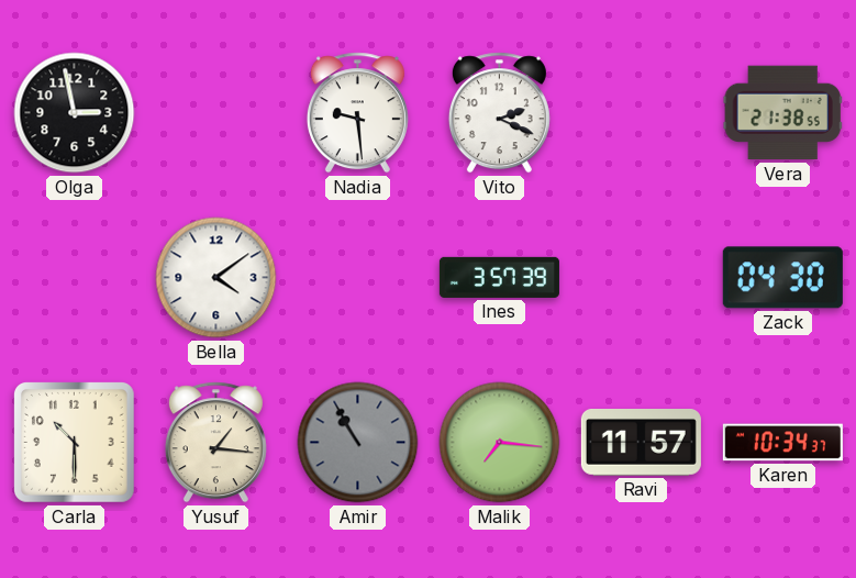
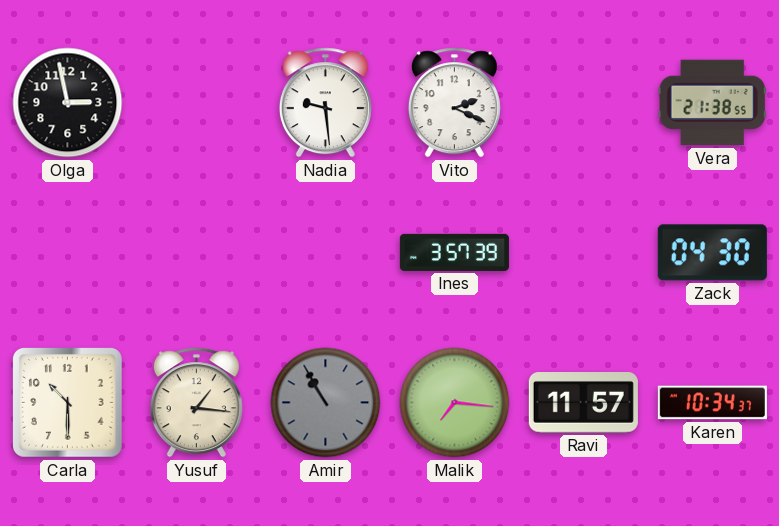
Bella: 4:09 -> none (216, 278)
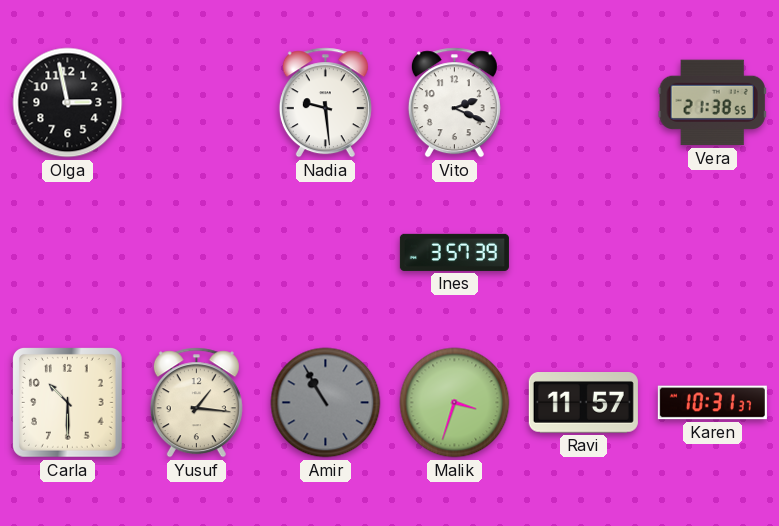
Zack: 04:30 -> none (712, 253)
Malik: 7:16 -> 3:33 (455, 403)
Karen: 10:34 -> 10:31 (712, 403)
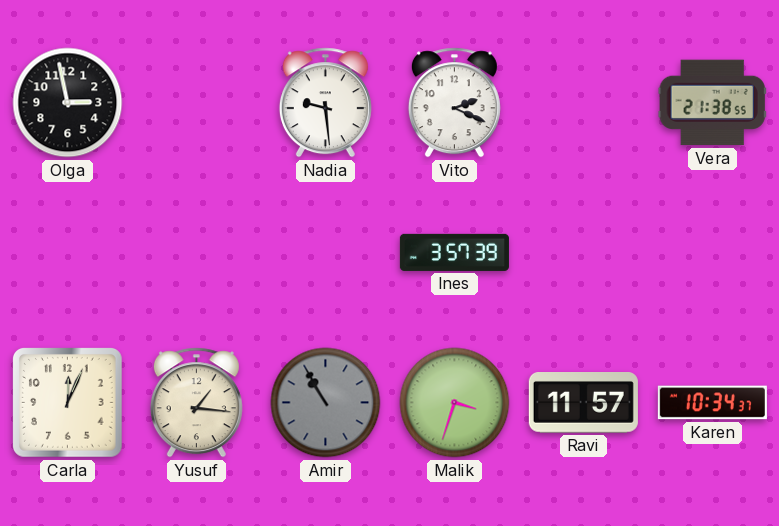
Carla: 10:30 -> 12:04 (68, 403)
Karen: 10:31 -> 10:34 (712, 403)
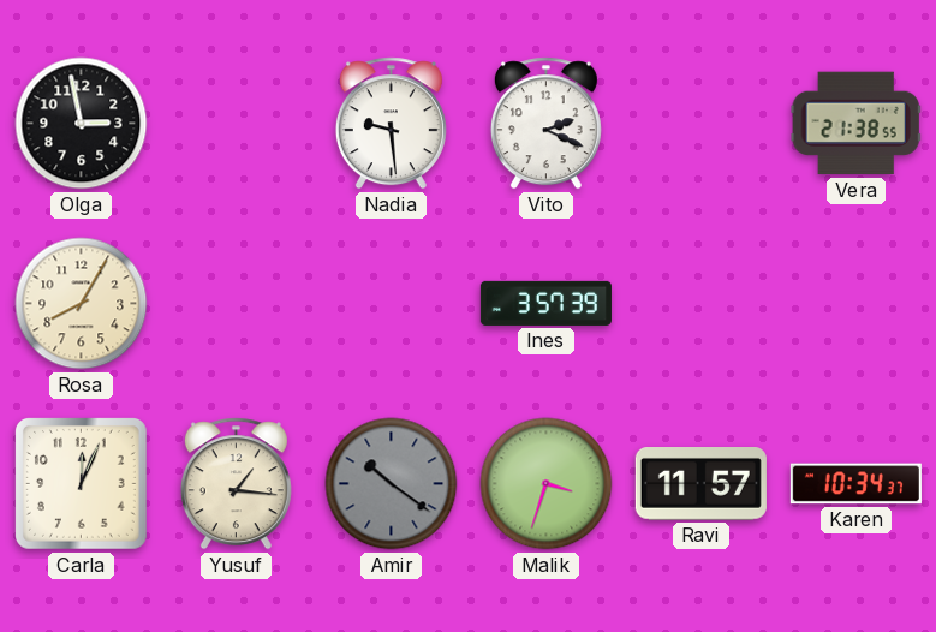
Rosa: none -> 8:05 (82, 304)
Amir: 10:55 -> 10:21 (392, 484)
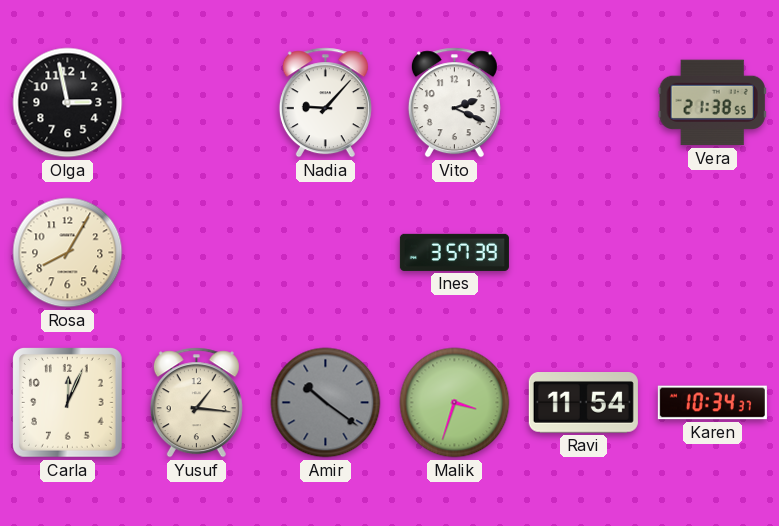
Nadia: 9:29 -> 9:07 (325, 103)
Ravi: 11:57 -> 11:54 (583, 403)
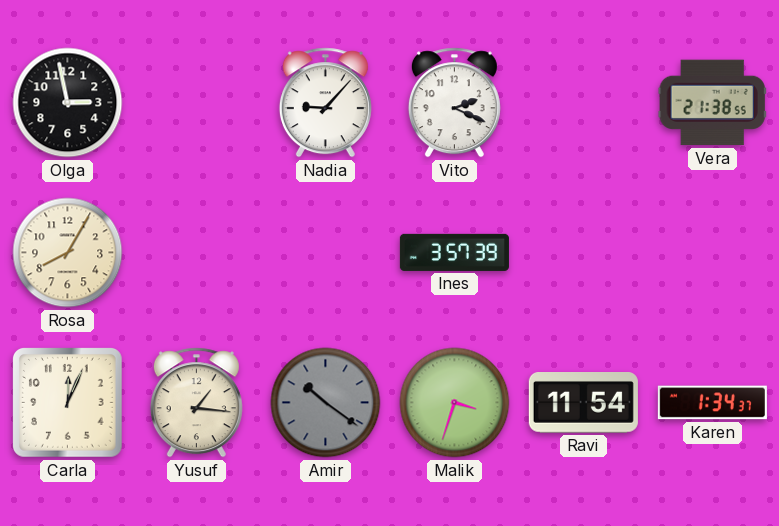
Karen: 10:34 -> 1:34 (712, 403)
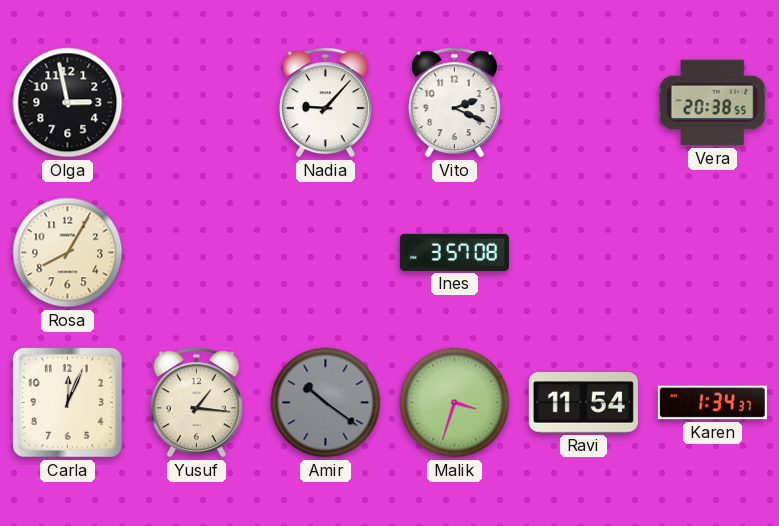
Vera: 21:38 -> 20:38 (712, 103)
Ines: 3:57:39 -> 3:57:08 (454, 252)
